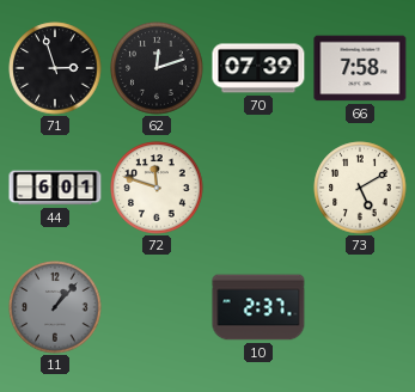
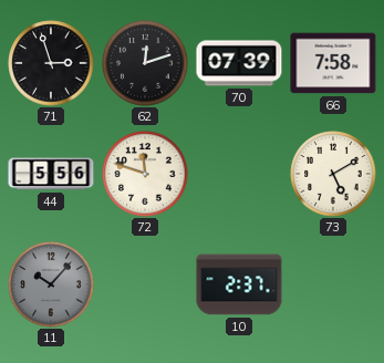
44: 6:01 -> 5:56 (51, 174)
11: 1:07 -> 10:07 (51, 284)
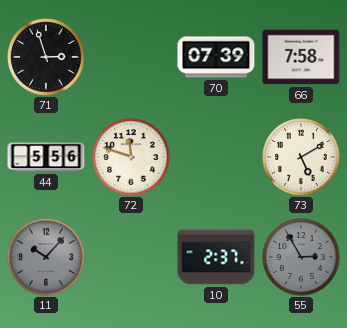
62: 12:12 -> none (145, 63)
55: none -> 2:55 (301, 257)
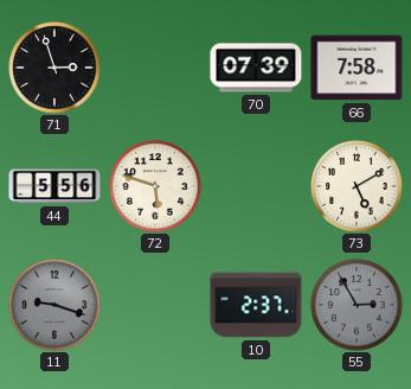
72: 11:48 -> 5:48 (155, 186)
11: 10:07 -> 9:18 (54, 305)
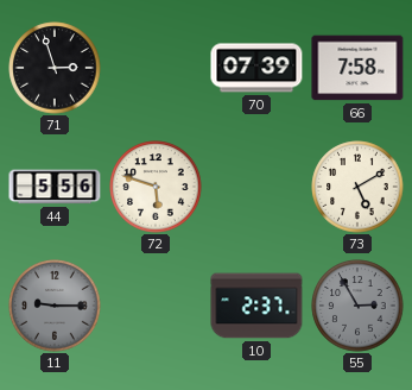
11: 9:18 -> 9:15 (55, 306)
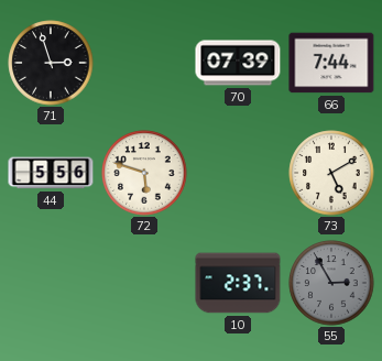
66: 7:58 -> 7:44 (331, 63)
11: 9:15 -> none (55, 306)
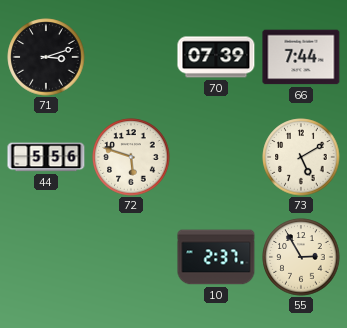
71: 2:57 -> 3:12 (46, 57)
55 dial: grey -> cream (301, 257)
